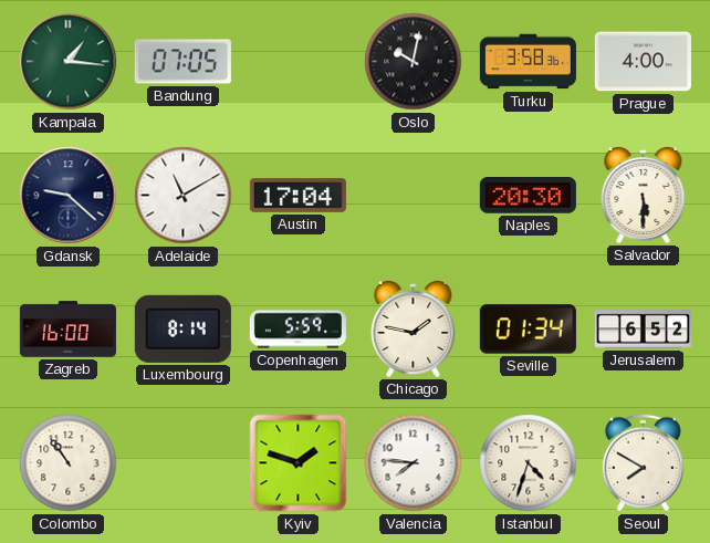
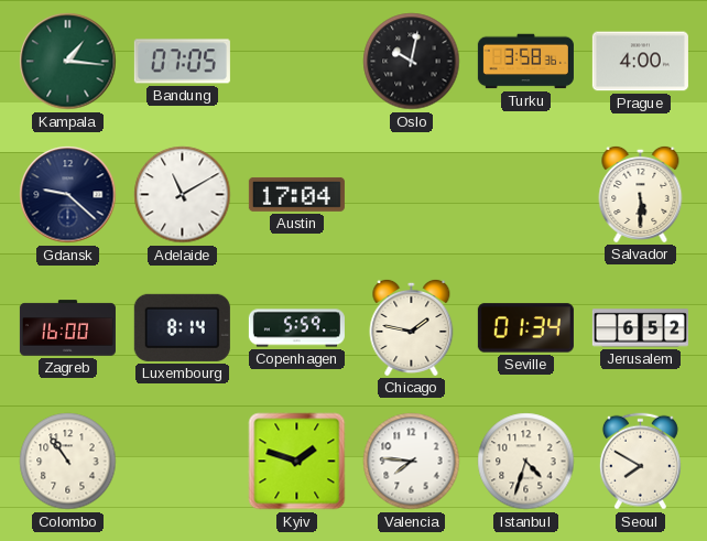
Naples: 20:30 -> none (528, 196)
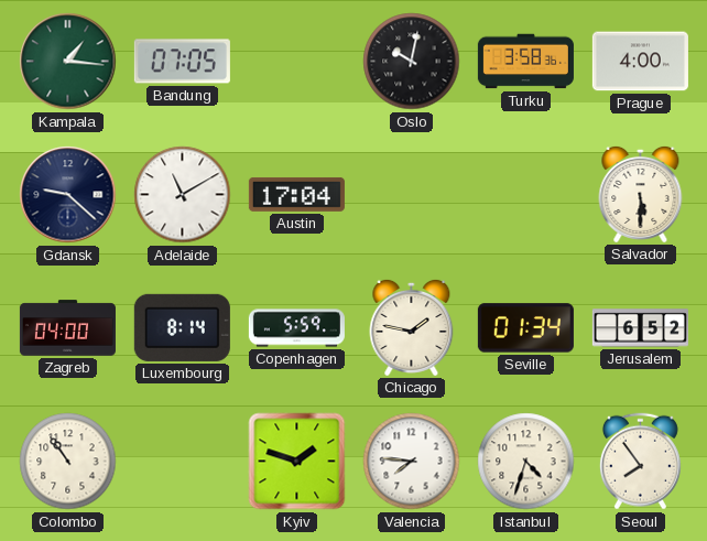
Zagreb: 16:00 -> 04:00 (67, 328)
Seoul: 7:50 -> 7:54 (640, 462)
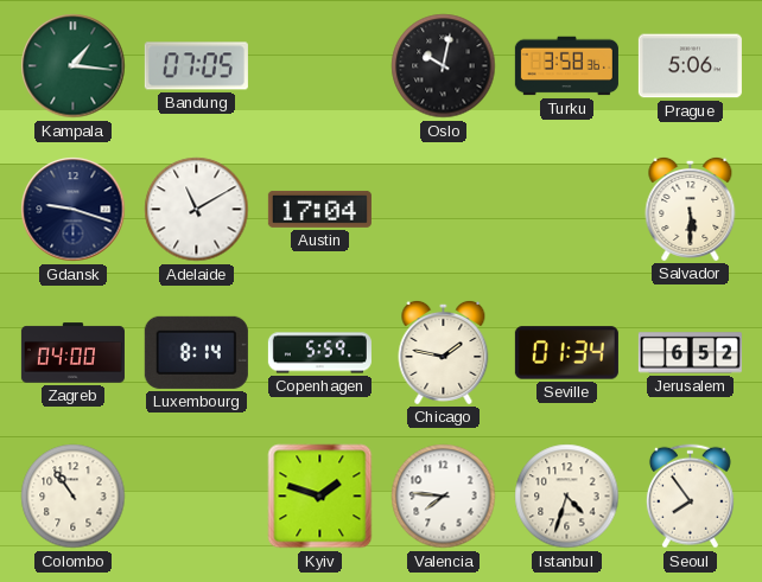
Prague: 4:00 -> 5:06 (690, 66)
Gdansk: 9:22 -> 9:18 (74, 210)
